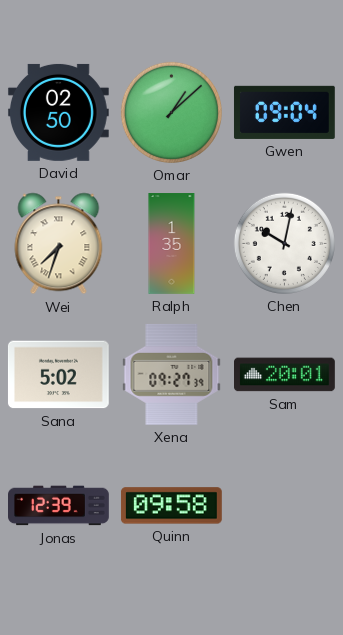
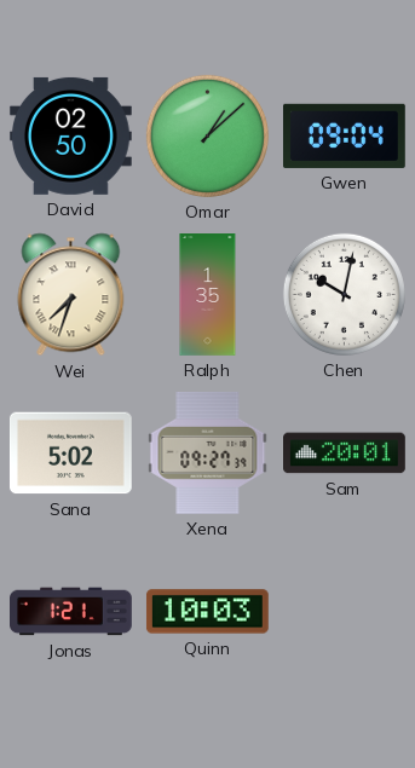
Jonas: 12:39 -> 1:21 (71, 612)
Quinn: 09:58 -> 10:03 (207, 612)
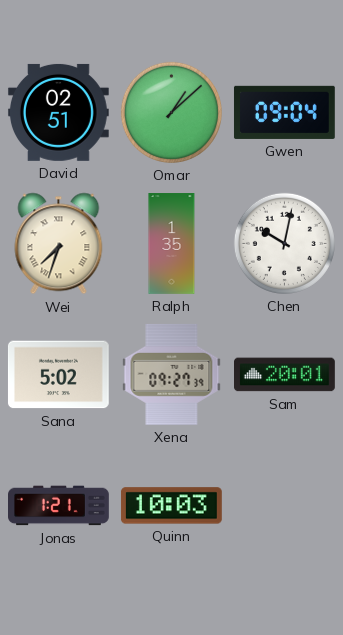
David: 02:50 -> 02:51 (58, 112)
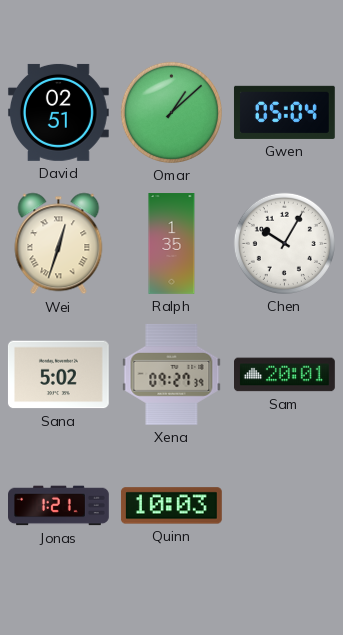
Gwen: 09:04 -> 05:04 (284, 112)
Wei: 7:33 -> 12:33 (59, 244)
Chen: 10:02 -> 10:05 (284, 243)
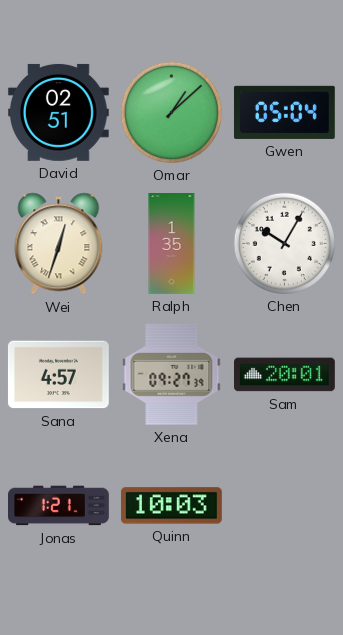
Sana: 5:02 -> 4:57 (58, 375)
